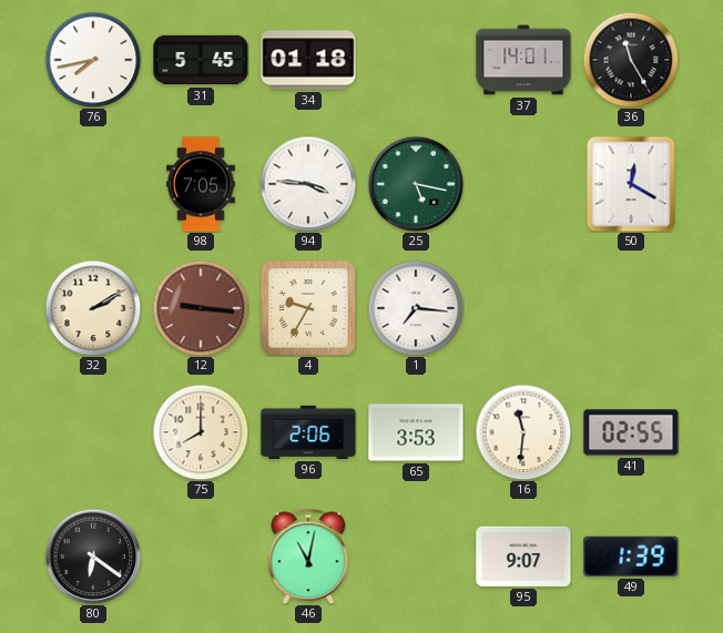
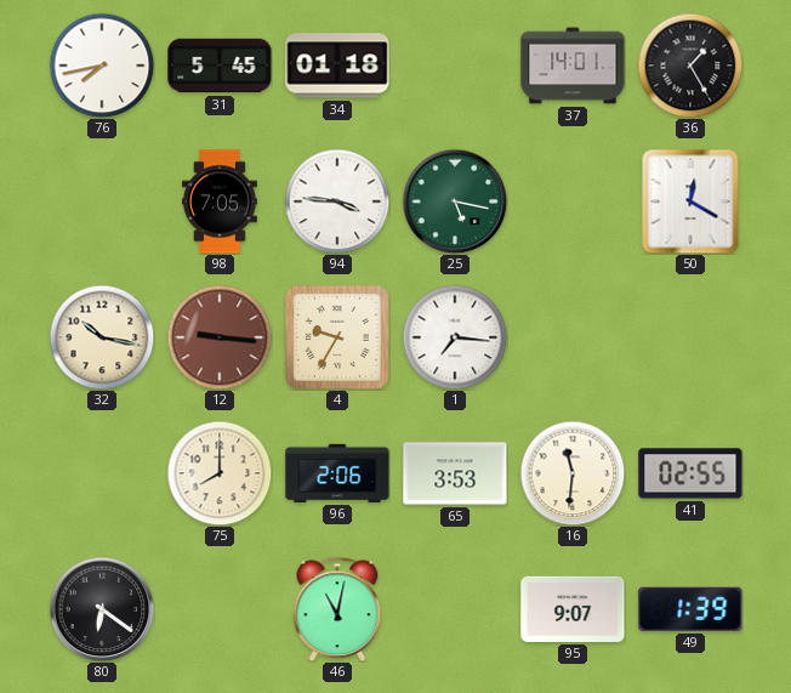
36: 11:25 -> 1:25 (690, 66)
32: 2:10 -> 10:17 (102, 337)
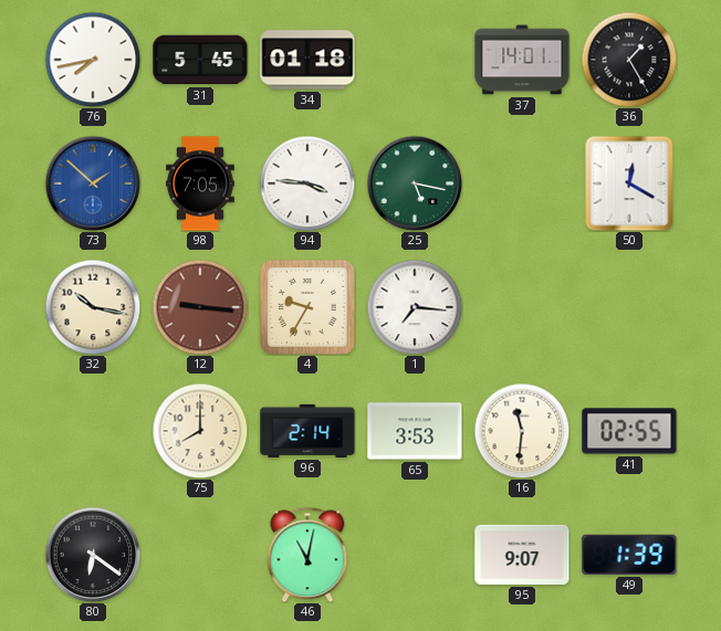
73: none -> 1:52 (93, 183)
96: 2:06 -> 2:14 (307, 431)
